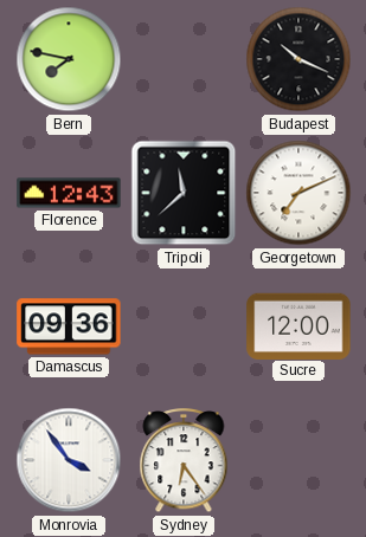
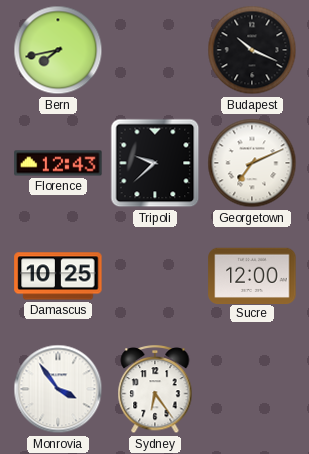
Bern: 7:47 -> 7:43 (58, 50)
Tripoli: 11:38 -> 9:38 (155, 163)
Damascus: 09:36 -> 10:25 (58, 276)
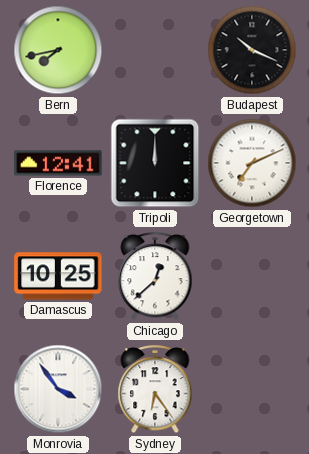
Florence: 12:43 -> 12:41 (58, 163)
Tripoli: 9:38 -> 12:00 (155, 163)
Chicago: none -> 12:38 (155, 277)
Sucre: 12:00 -> none (252, 275)
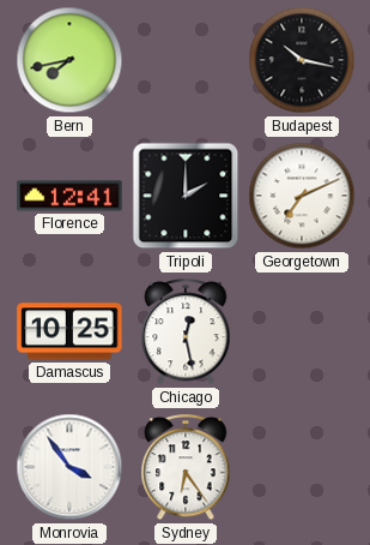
Budapest: 10:19 -> 10:17 (302, 60)
Tripoli: 12:00 -> 2:00 (186, 196)
Chicago: 12:38 -> 12:28 (186, 333)
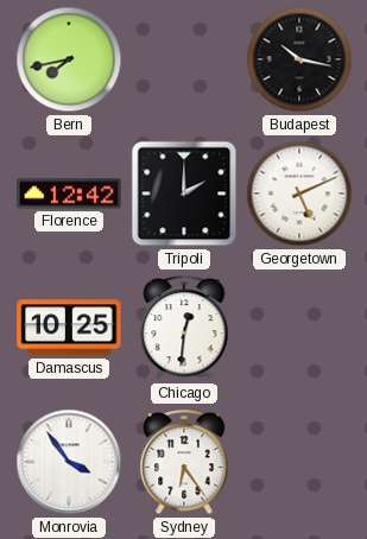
Florence: 12:41 -> 12:42 (69, 194)
Georgetown: 7:11 -> 5:11 (299, 194)
Chicago: 12:28 -> 12:31 (184, 329)
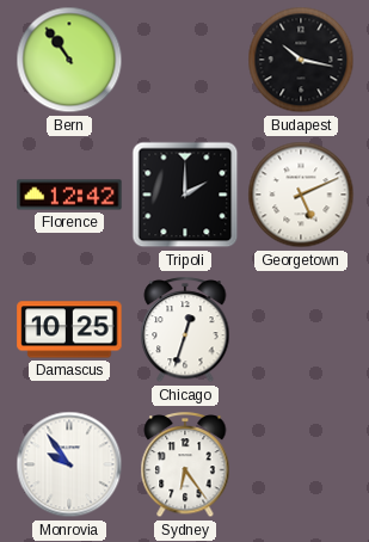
Bern: 7:43 -> 10:54 (69, 60)
Chicago: 12:31 -> 12:33 (185, 331)
Monrovia: 3:54 -> 9:54 (69, 464)
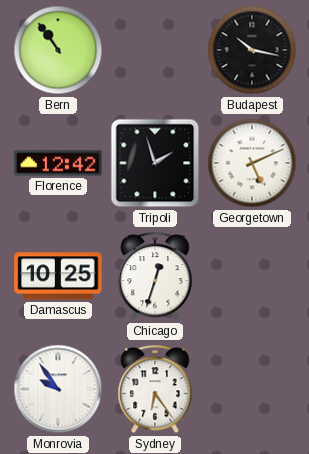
Tripoli: 2:00 -> 1:57 (155, 163)
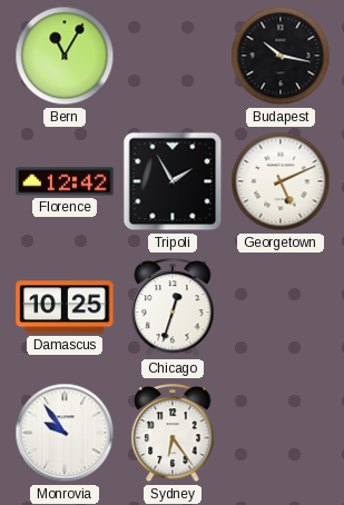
Bern: 10:54 -> 11:05 (65, 56)
Tripoli: 1:57 -> 1:55 (173, 181)
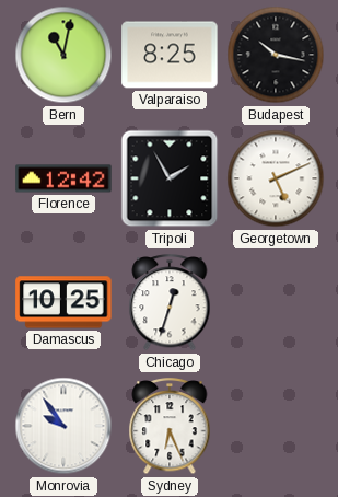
Bern: 11:05 -> 11:02 (63, 55)
Valparaiso: none -> 8:25 (170, 55)
Sydney: 6:24 -> 6:26 (170, 427)
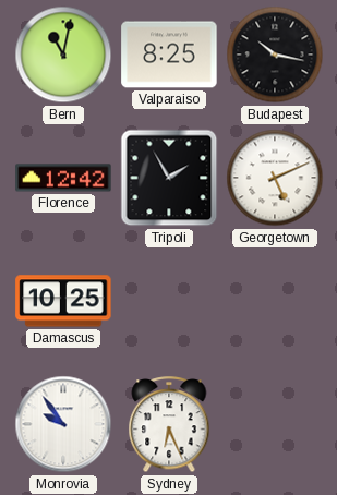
Chicago: 12:33 -> none (170, 303)
